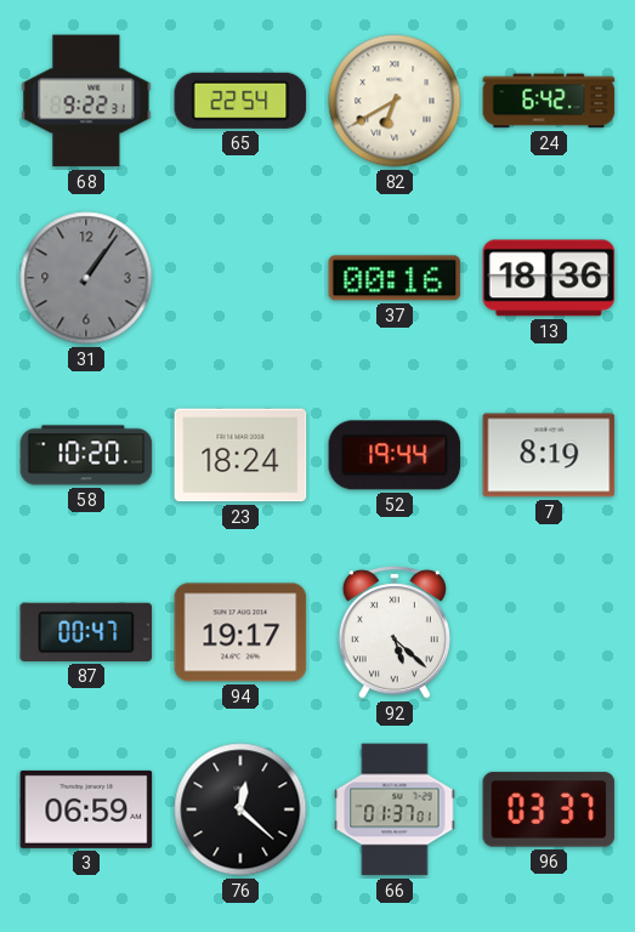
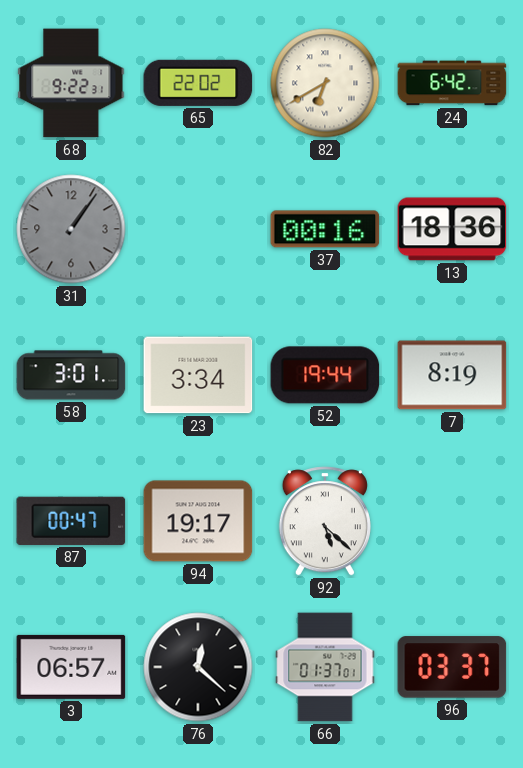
65: 22:54 -> 22:02 (198, 83)
58: 10:20 -> 3:01 (71, 375)
23: 18:24 -> 3:34 (198, 375)
3: 06:59 -> 06:57 (71, 667)
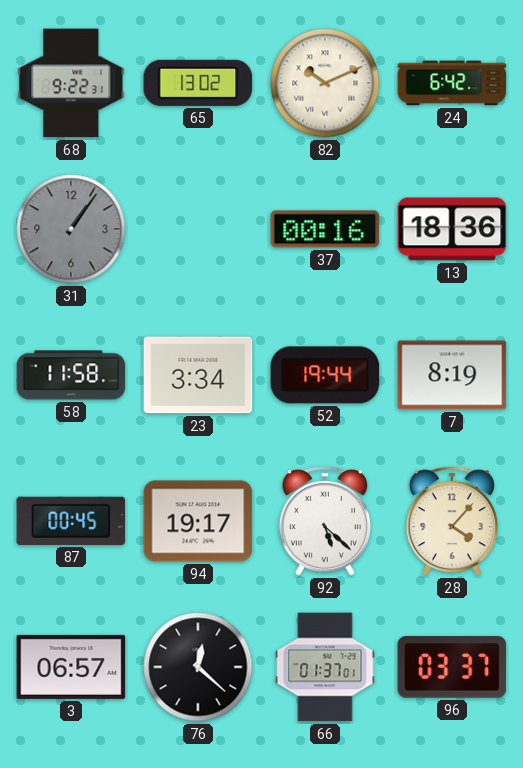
65: 22:02 -> 13:02 (198, 83)
82: 6:40 -> 10:11 (325, 83)
58: 3:01 -> 11:58 (71, 375)
87: 00:47 -> 00:45 (71, 521)
28: none -> 4:07 (452, 521)
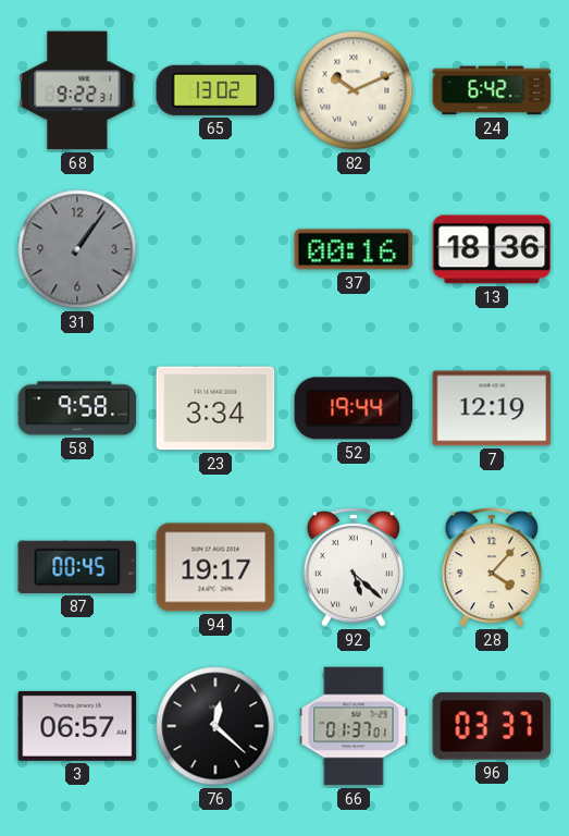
58: 11:58 -> 9:58 (77, 408)
7: 8:19 -> 12:19 (492, 408)
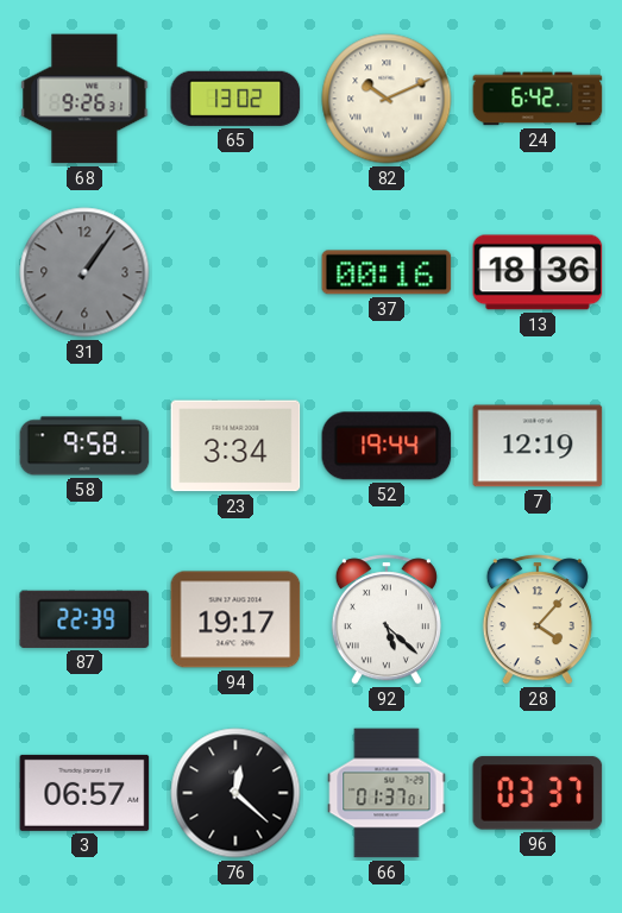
68: 9:22 -> 9:26 (84, 99)
87: 00:45 -> 22:39 (84, 619)
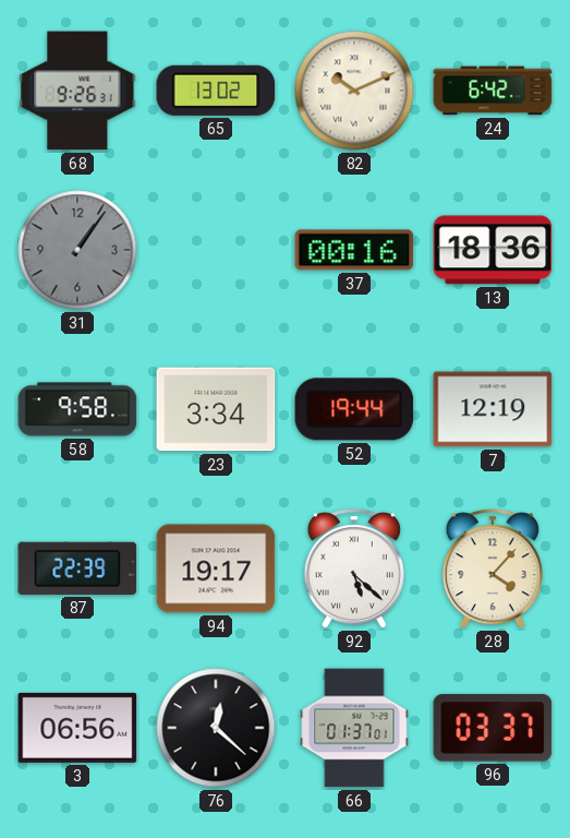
3: 06:57 -> 06:56 (77, 728)
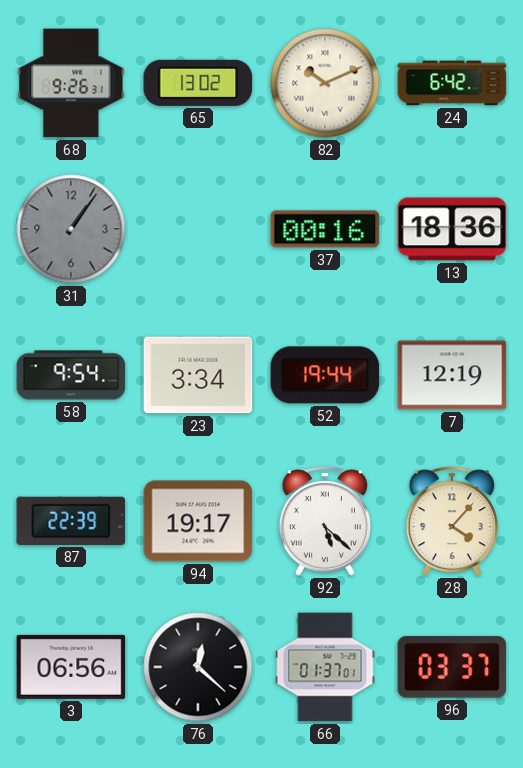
58: 9:58 -> 9:54 (71, 375)
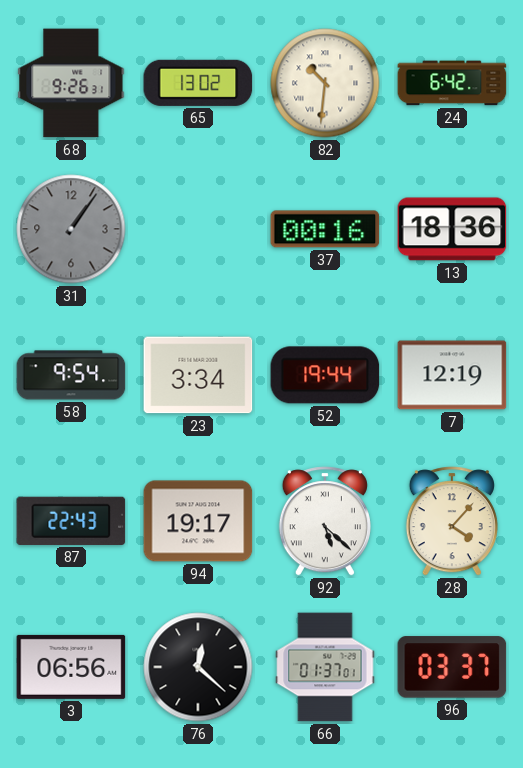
82: 10:11 -> 10:31 (325, 83)
87: 22:39 -> 22:43 (71, 521)
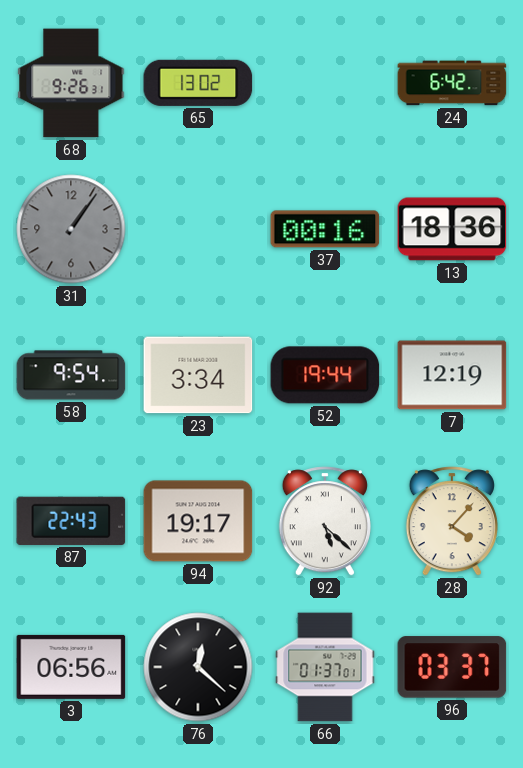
82: 10:31 -> none (325, 83)
